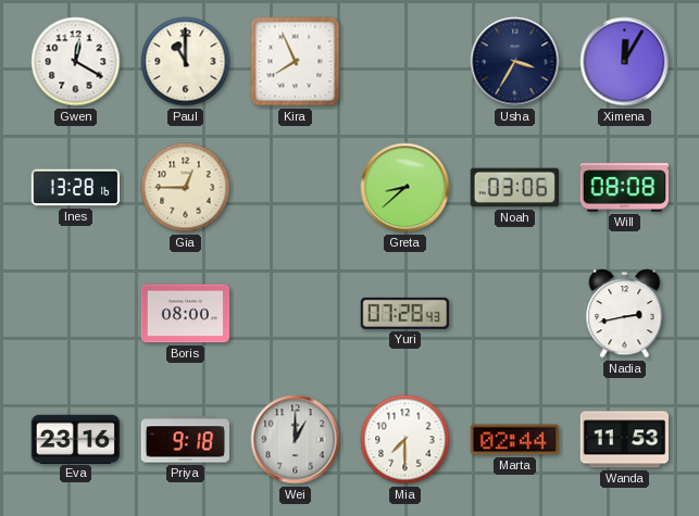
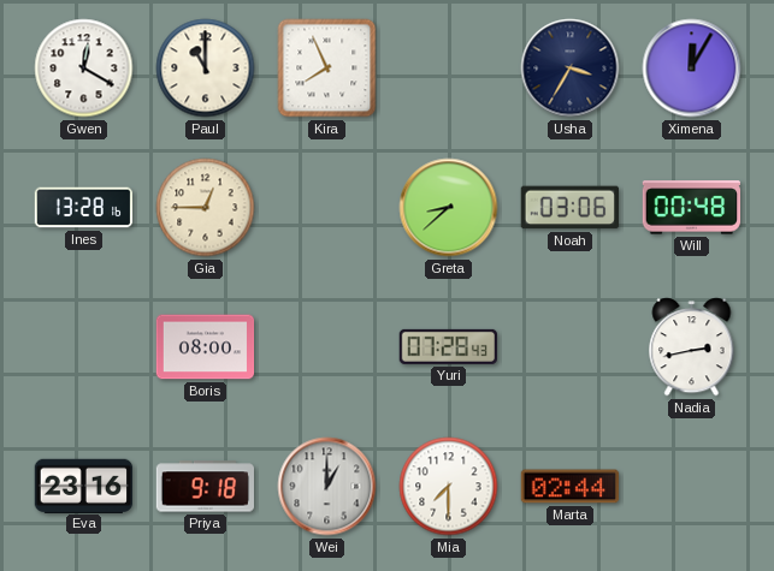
Will: 08:08 -> 00:48 (691, 208)
Wanda: 11:53 -> none (624, 440)
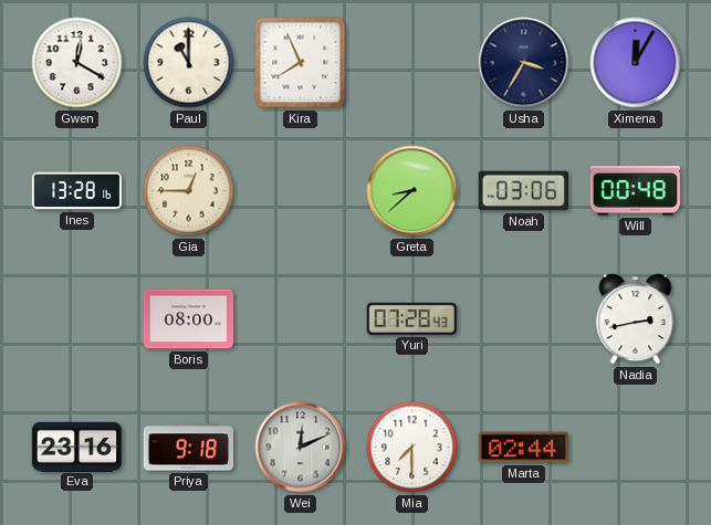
Wei: 1:00 -> 12:11 (301, 448)
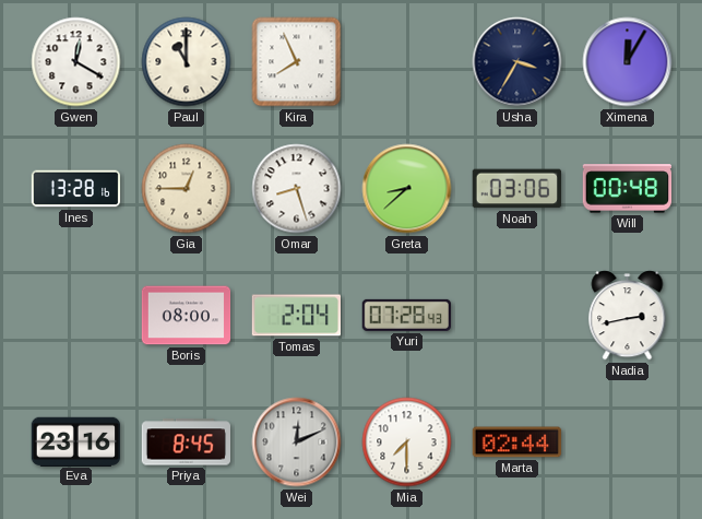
Omar: none -> 8:27 (297, 189)
Tomas: none -> 2:04 (297, 316)
Priya: 9:18 -> 8:45 (186, 443)
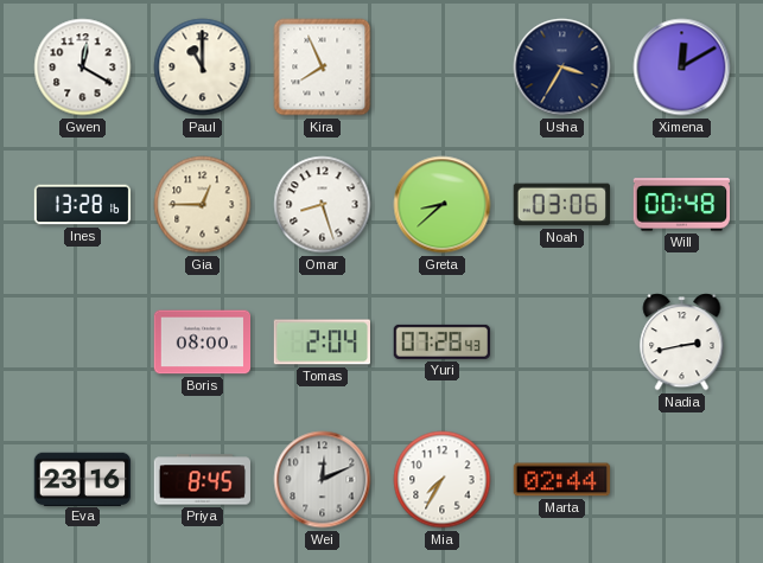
Ximena: 12:05 -> 12:10 (682, 68)
Mia: 7:30 -> 7:35 (443, 480)
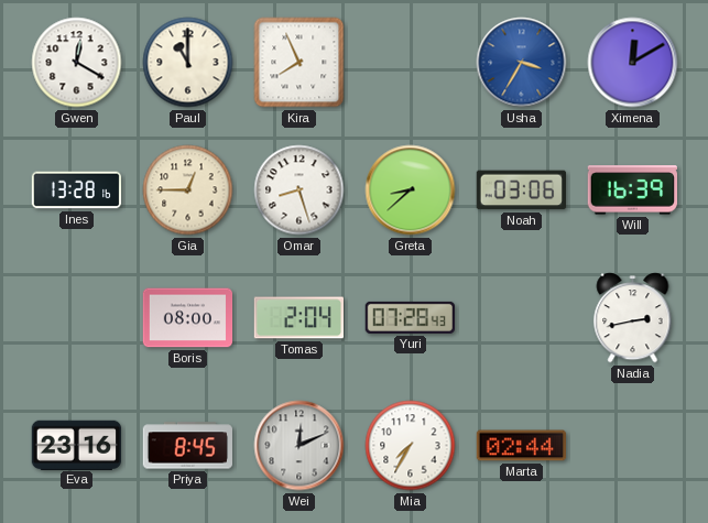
Usha dial: navy -> blue (522, 63)
Will: 00:48 -> 16:39 (632, 190)
